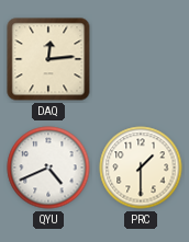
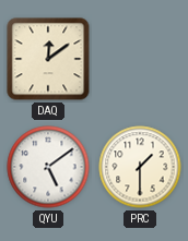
DAQ: 12:14 -> 12:09 (48, 59)
QYU: 4:41 -> 5:09 (48, 167)
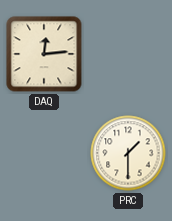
DAQ: 12:09 -> 12:14 (44, 54)
QYU: 5:09 -> none (48, 167)
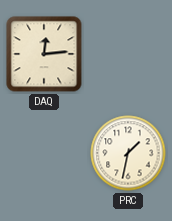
PRC: 1:30 -> 1:32 (128, 153)
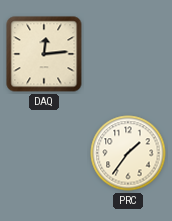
PRC: 1:32 -> 1:36 (128, 153)
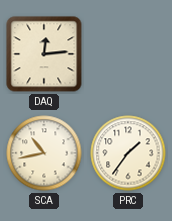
SCA: none -> 10:43 (44, 153)
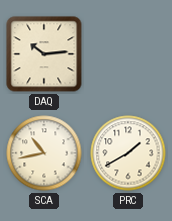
DAQ: 12:14 -> 10:14 (44, 54)
PRC: 1:36 -> 1:40 (128, 153)
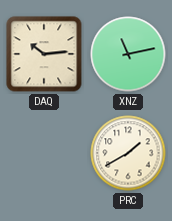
XNZ: none -> 11:13 (128, 54)
SCA: 10:43 -> none (44, 153)
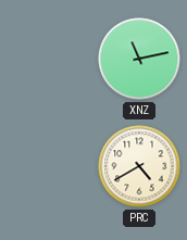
DAQ: 10:14 -> none (44, 54)
PRC: 1:40 -> 4:40 (139, 166)
